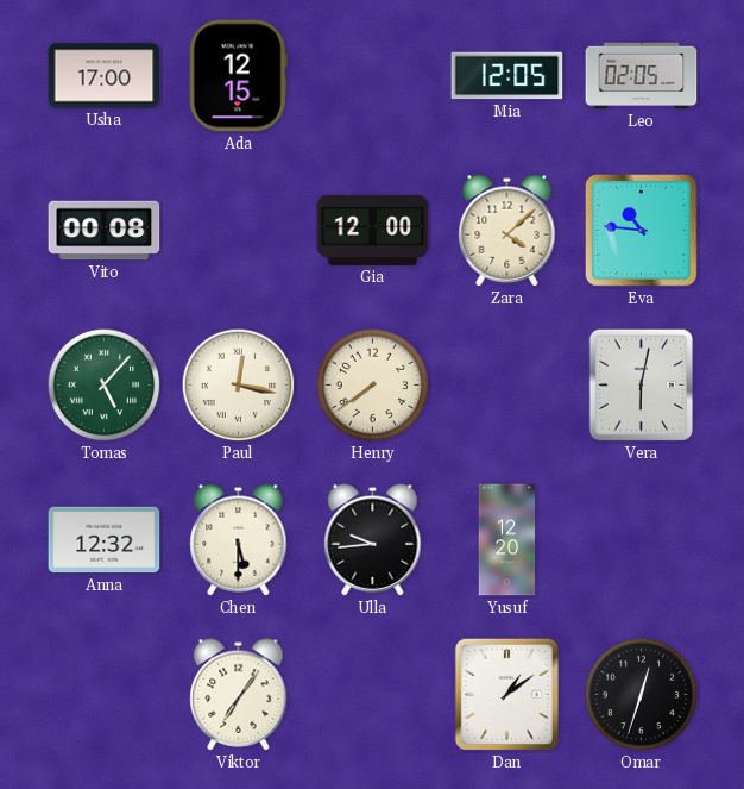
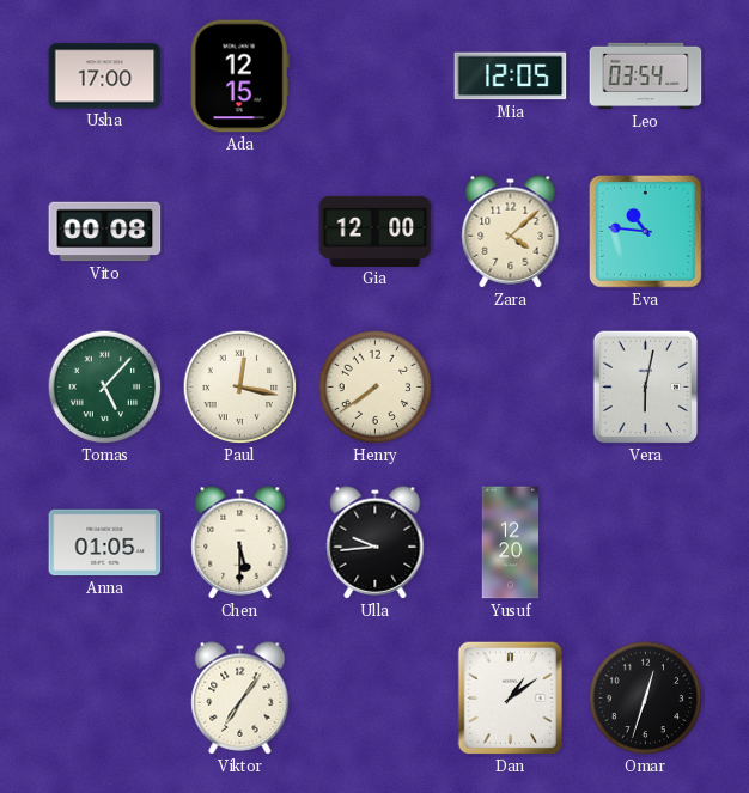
Leo: 02:05 -> 03:54 (646, 77)
Anna: 12:32 -> 01:05 (105, 543)
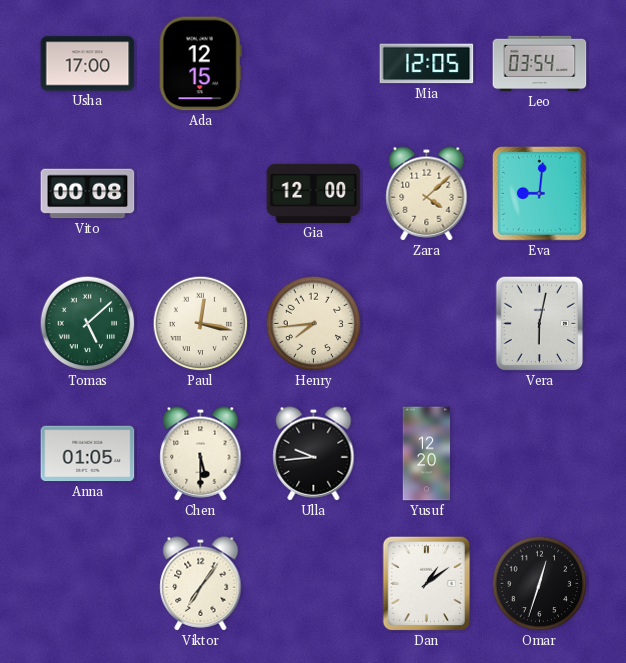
Eva: 10:46 -> 9:01 (540, 194)
Tomas: 5:07 -> 5:08 (88, 324)
Henry: 7:39 -> 7:44 (314, 324)
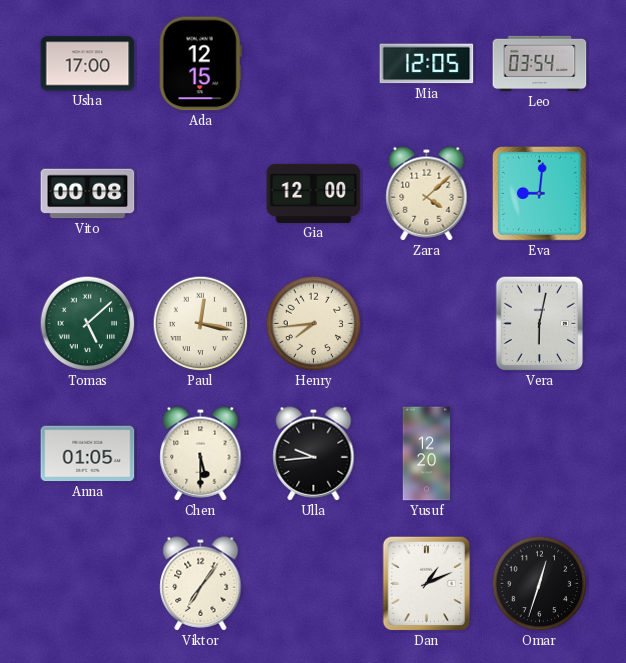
Dan: 1:09 -> 1:11 (427, 584)
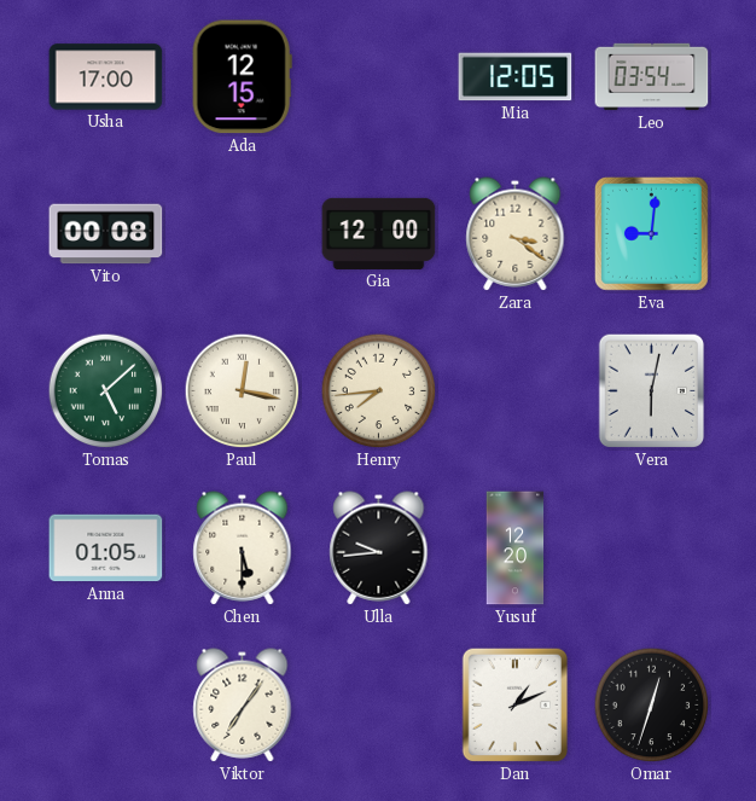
Zara: 4:08 -> 3:21 (516, 234)
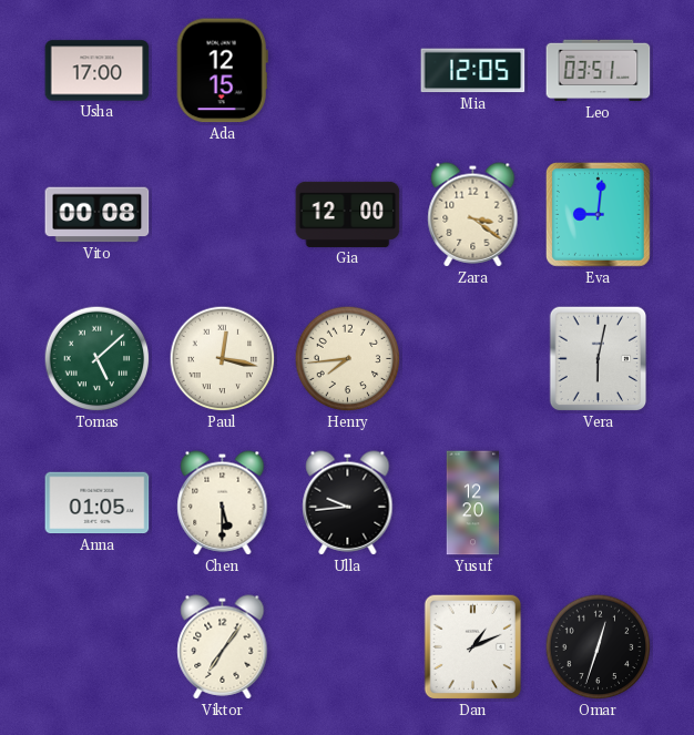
Leo: 03:54 -> 03:51 (599, 71)
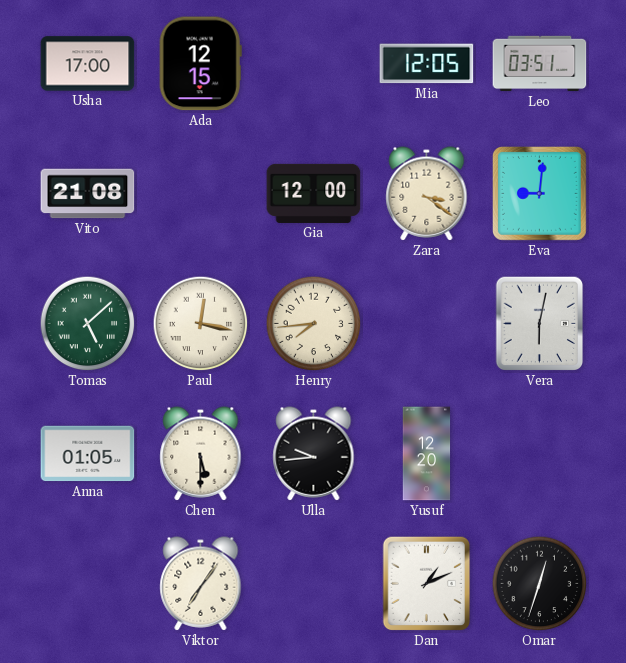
Vito: 00:08 -> 21:08 (88, 194)
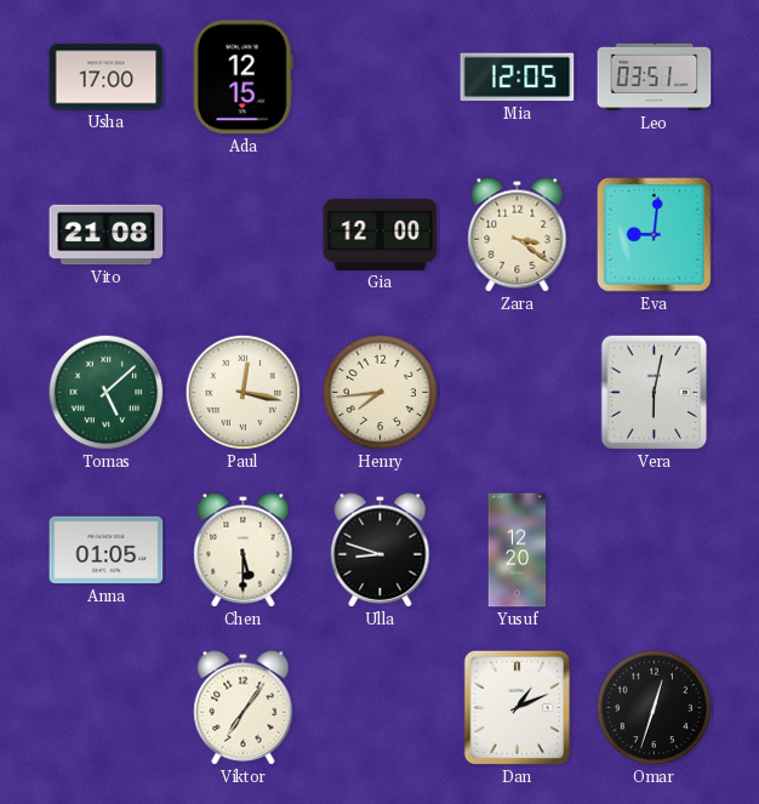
Ulla: 9:44 -> 8:48 (381, 551)
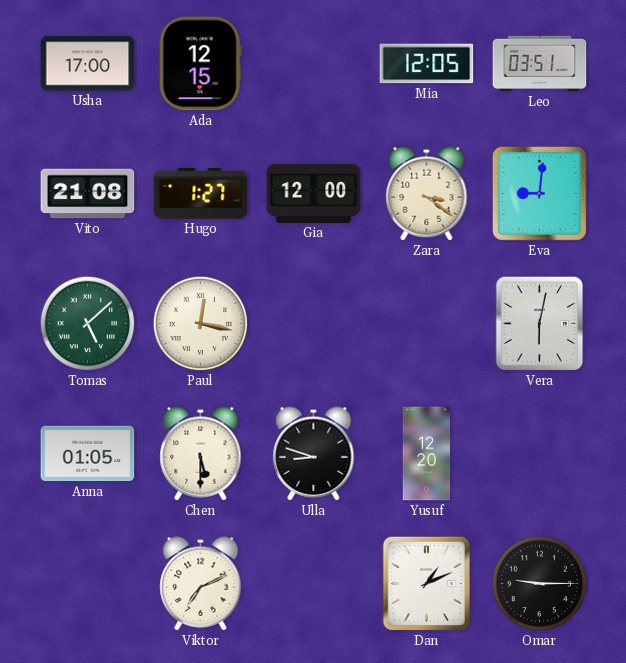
Hugo: none -> 1:27 (201, 194)
Henry: 7:44 -> none (381, 393)
Viktor: 7:06 -> 7:11 (201, 584)
Omar: 12:33 -> 9:15 (540, 584)
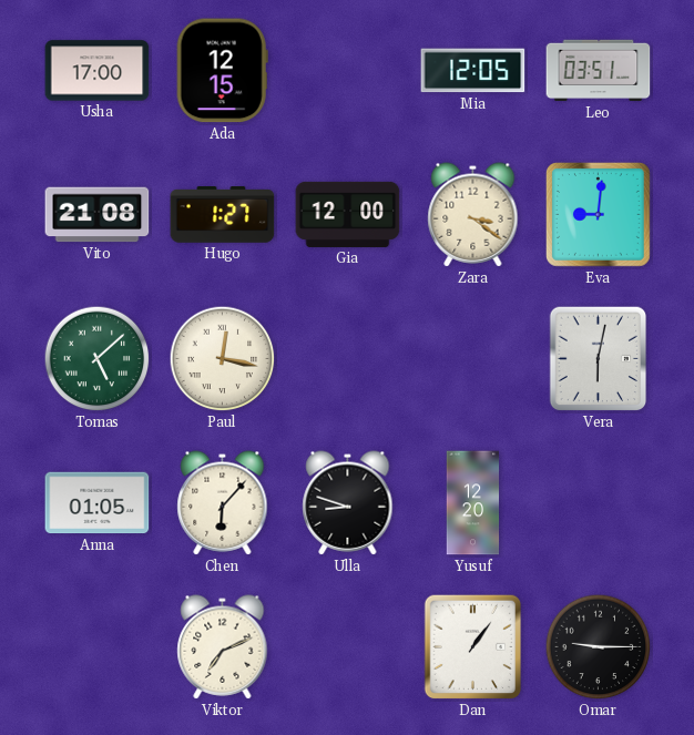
Chen: 5:30 -> 6:07 (223, 503)
Dan: 1:11 -> 1:06 (473, 647)
